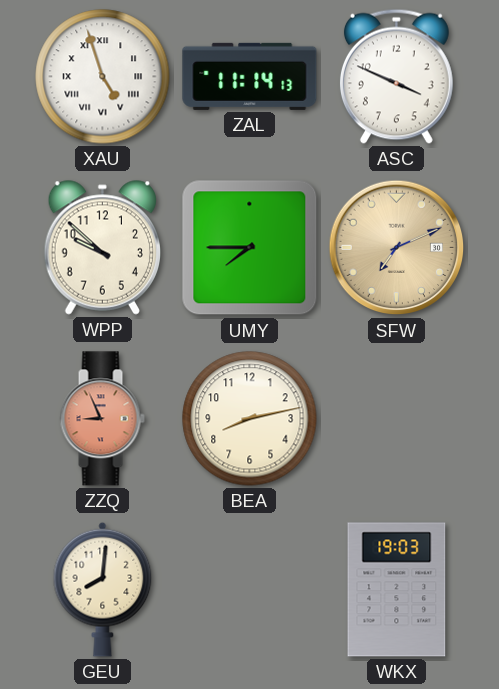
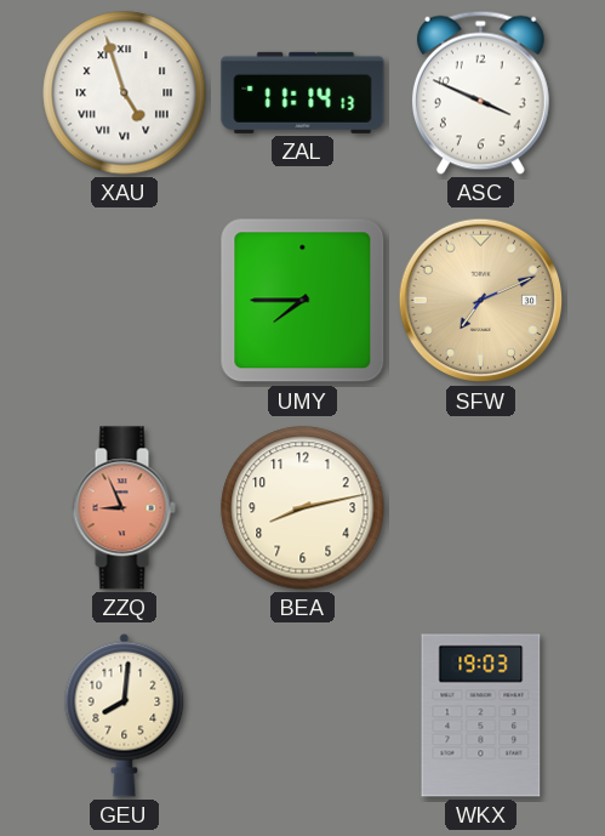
WPP: 9:52 -> none (102, 247)
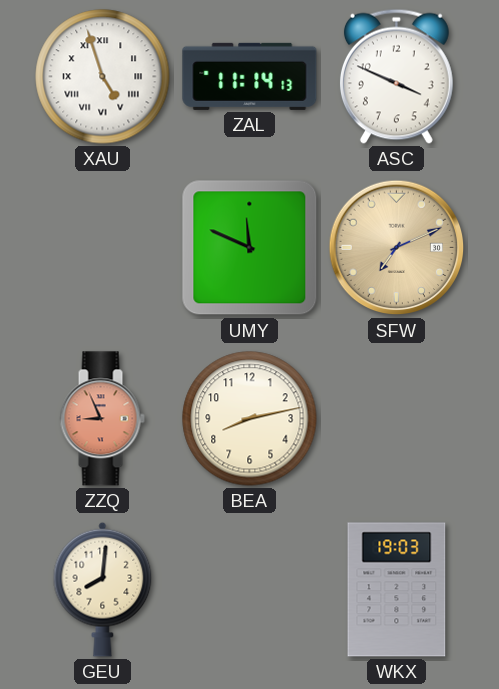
UMY: 7:45 -> 11:49 (250, 248)
